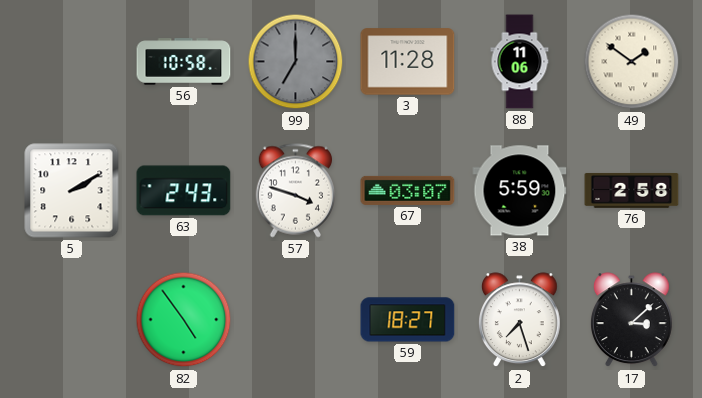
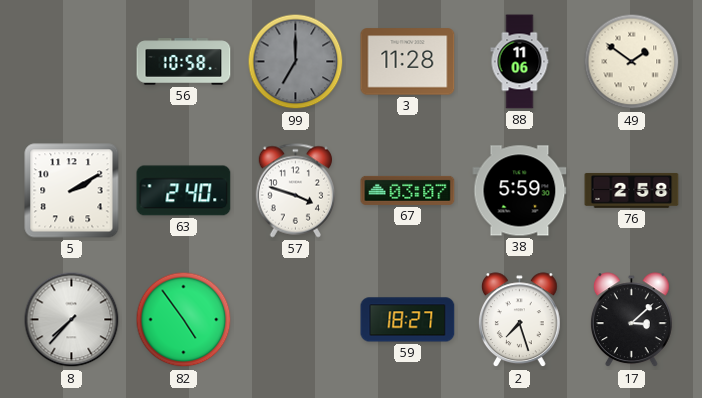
63: 2:43 -> 2:40 (184, 191)
8: none -> 7:37 (72, 320)
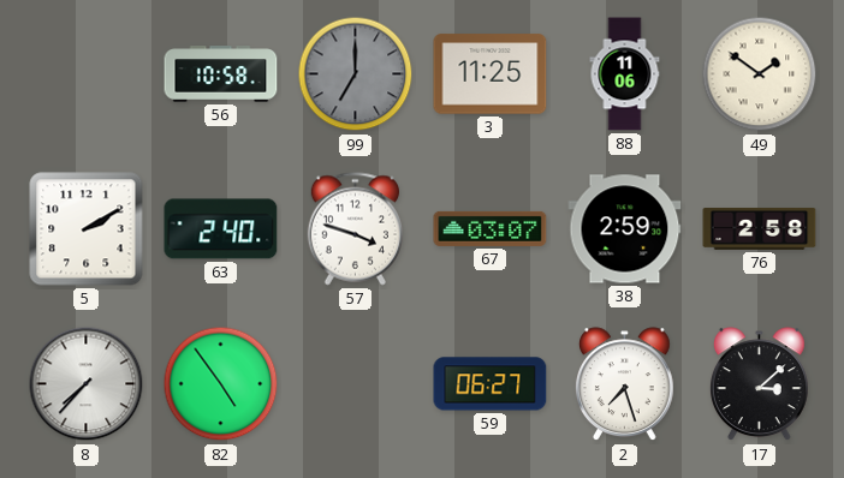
3: 11:28 -> 11:25 (491, 74)
38: 5:59 -> 2:59 (625, 229)
59: 18:27 -> 06:27 (491, 384)
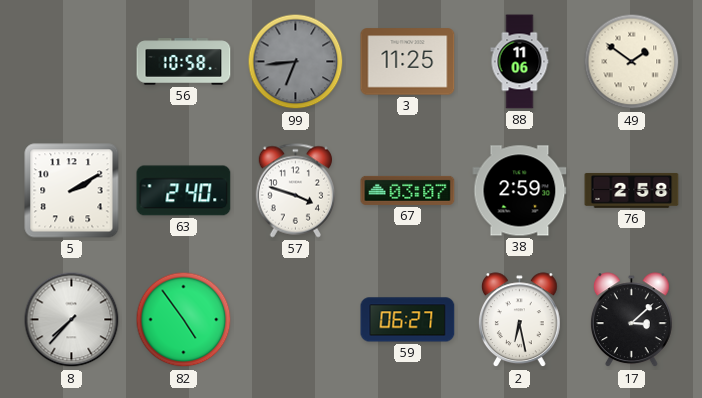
99: 7:00 -> 6:44 (296, 62)
2: 7:27 -> 6:28 (519, 320)
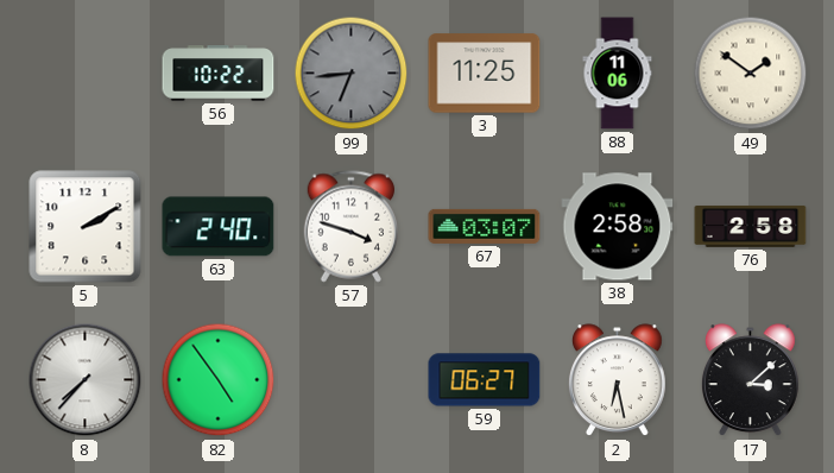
56: 10:58 -> 10:22 (219, 74)
38: 2:59 -> 2:58 (618, 227)
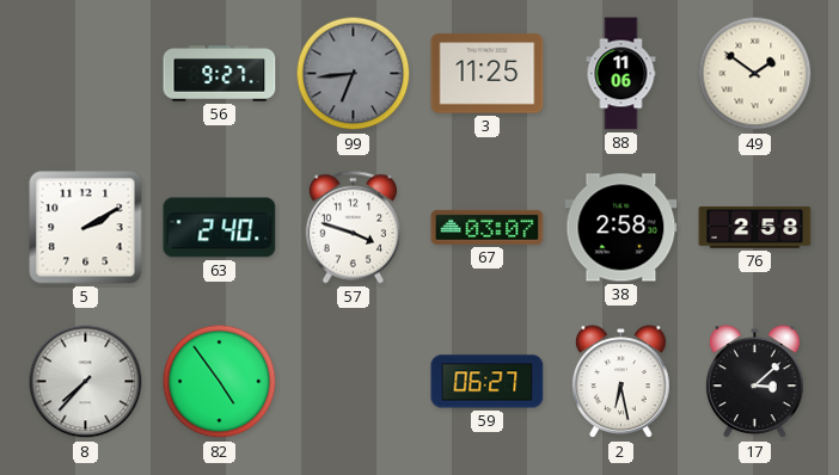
56: 10:22 -> 9:27 (220, 74)
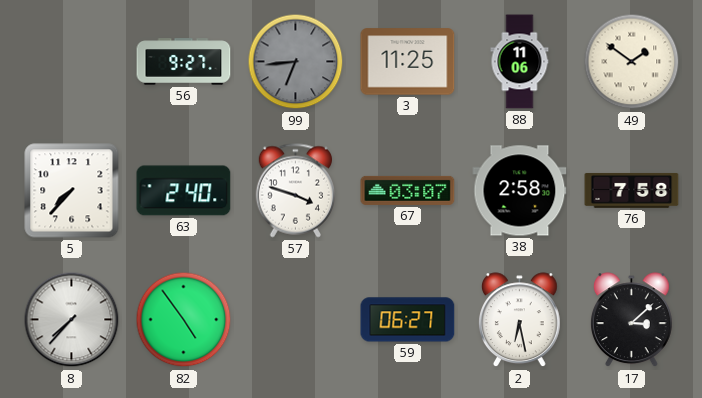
5: 2:10 -> 7:37 (72, 191)
76: 2:58 -> 7:58 (632, 191)
